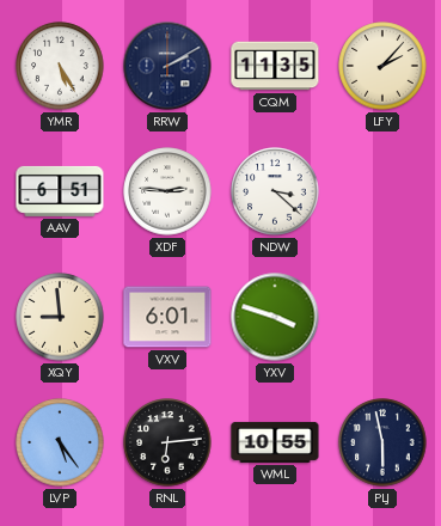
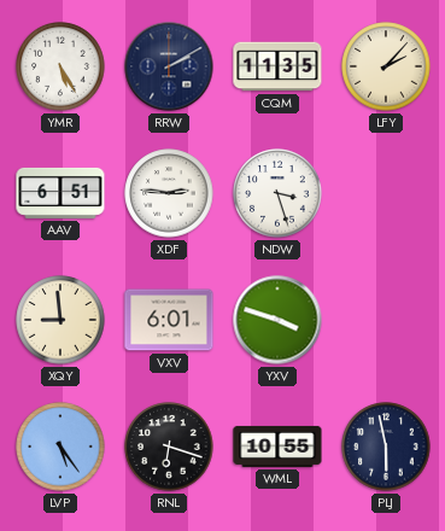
NDW: 3:22 -> 3:27 (277, 193)
RNL: 6:14 -> 6:18 (169, 447)
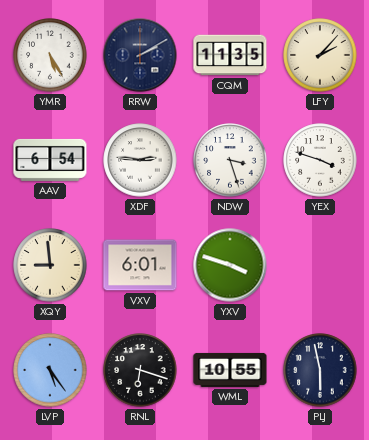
AAV: 6:51 -> 6:54 (50, 160)
YEX: none -> 3:48 (320, 160)
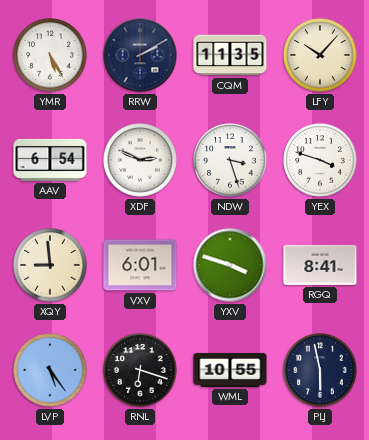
LFY: 2:07 -> 10:07 (320, 55)
XDF: 2:46 -> 2:49 (140, 160)
RGQ: none -> 8:41 (320, 265)
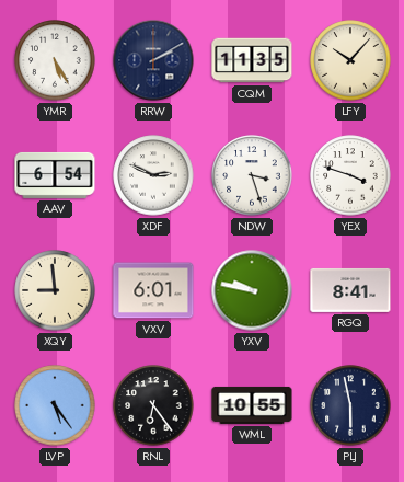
YXV: 3:48 -> 9:47 (252, 290)
RNL: 6:18 -> 6:24 (153, 405)
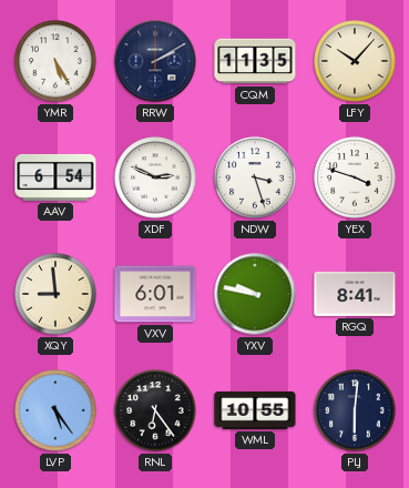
PLJ: 5:58 -> 6:01 (355, 410)
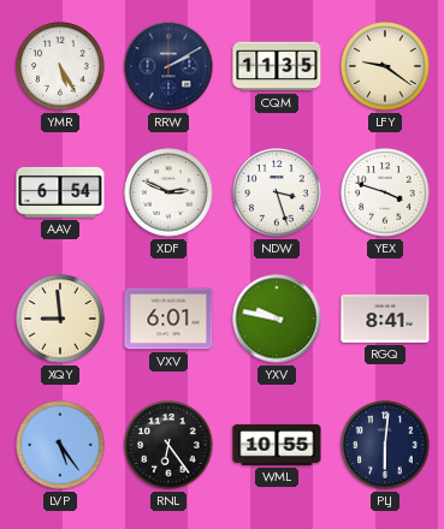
LFY: 10:07 -> 9:21 (385, 66)
